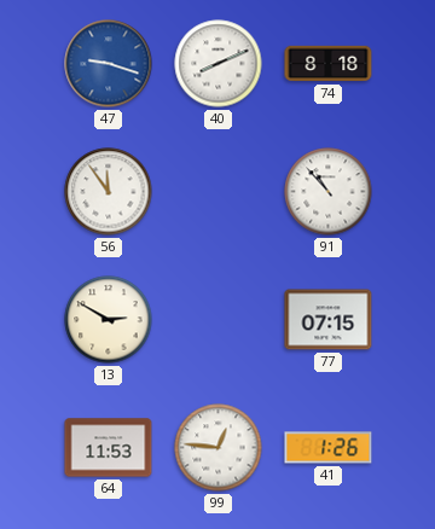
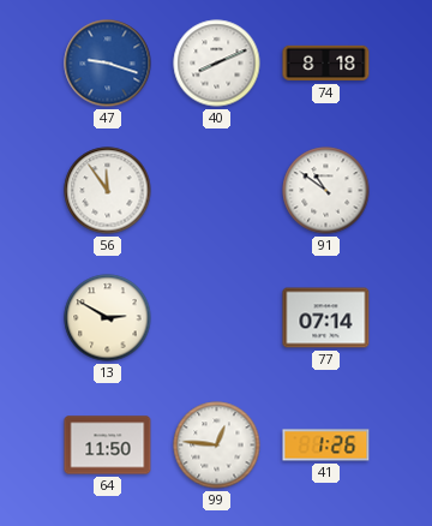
91: 10:53 -> 10:51 (326, 191)
77: 07:15 -> 07:14 (326, 318)
64: 11:53 -> 11:50 (108, 446)
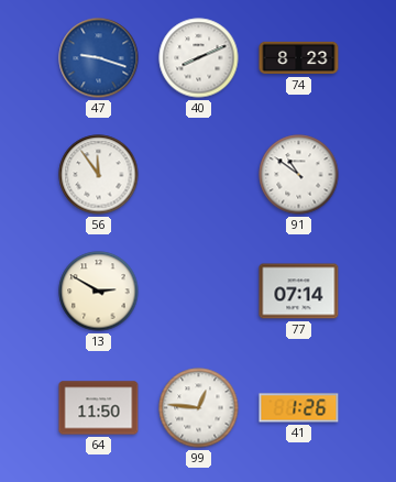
74: 8:18 -> 8:23 (299, 58)
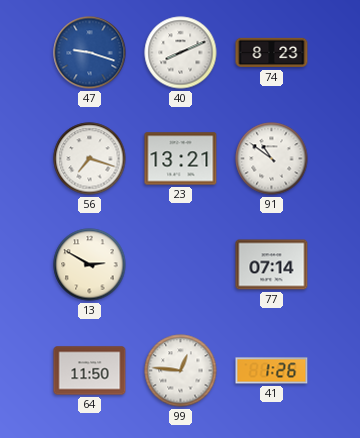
56: 11:54 -> 7:18 (90, 159)
23: none -> 13:21 (181, 159)
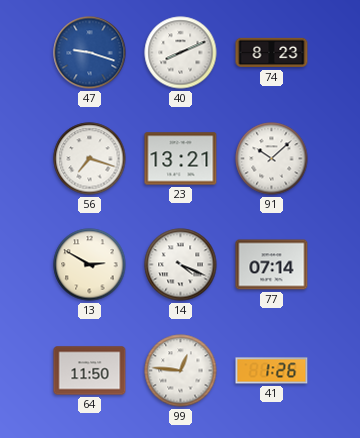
91: 10:51 -> 10:08 (272, 159)
14: none -> 4:19 (181, 265)
